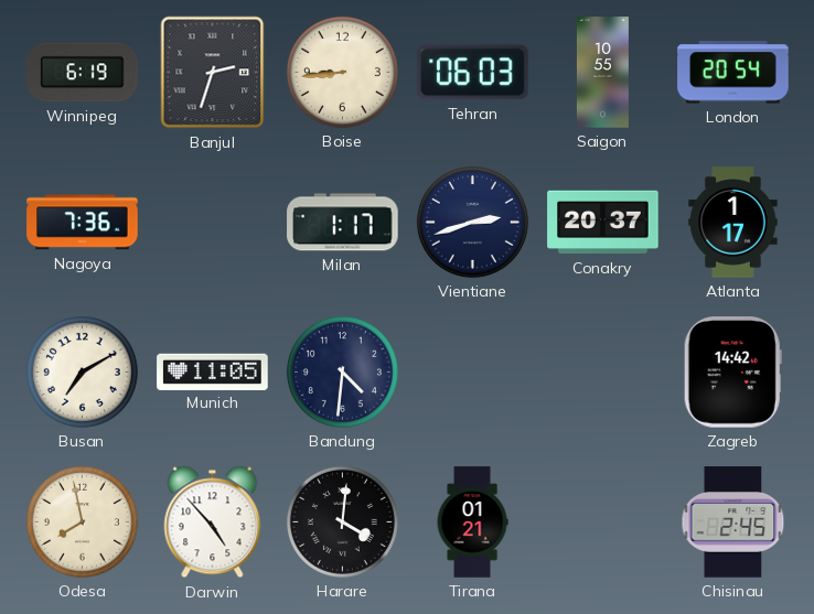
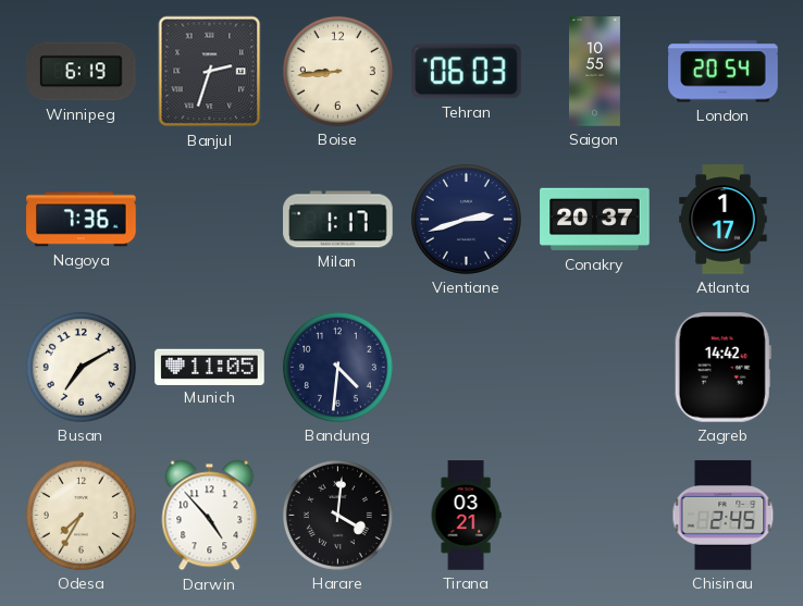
Odesa: 7:58 -> 7:35 (81, 515)
Tirana: 01:21 -> 03:21 (466, 516)
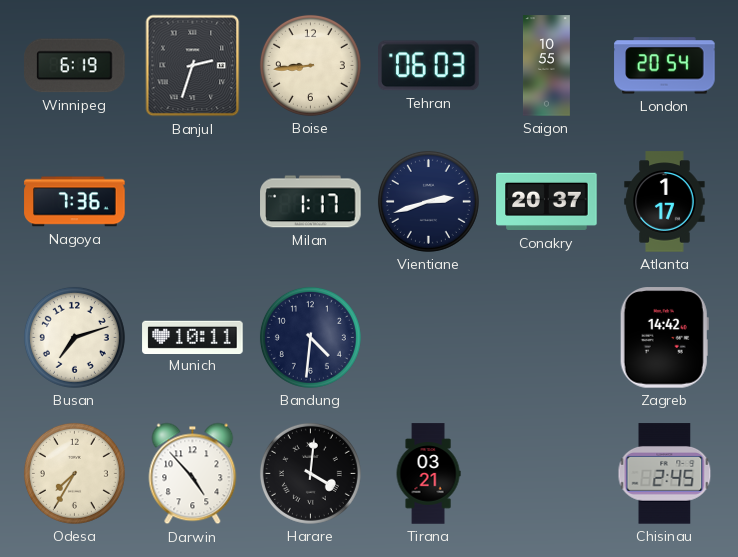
Busan: 7:10 -> 7:12 (74, 337)
Munich: 11:05 -> 10:11 (193, 337)
